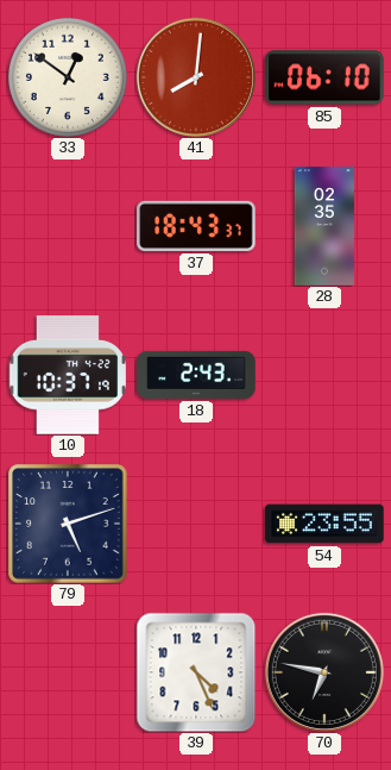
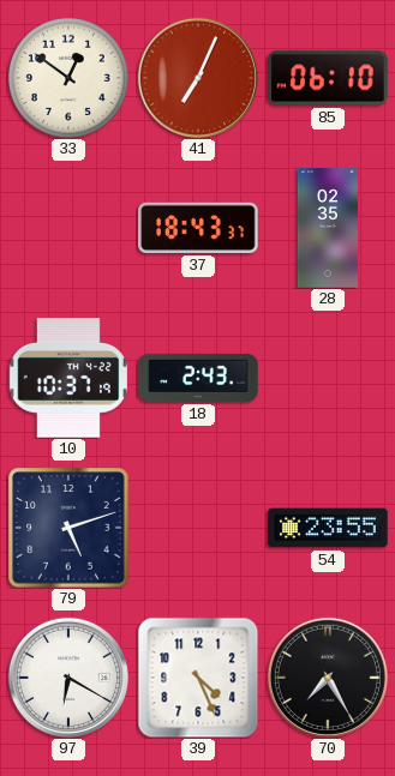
41: 8:01 -> 7:04 (198, 78)
97: none -> 6:20 (68, 678)
70: 6:47 -> 7:25 (328, 678)
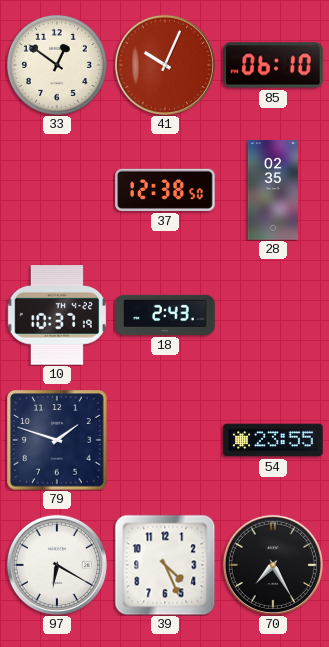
41: 7:04 -> 10:04 (165, 65)
37: 18:43 -> 12:38 (165, 190)
79: 5:12 -> 1:48 (57, 440)
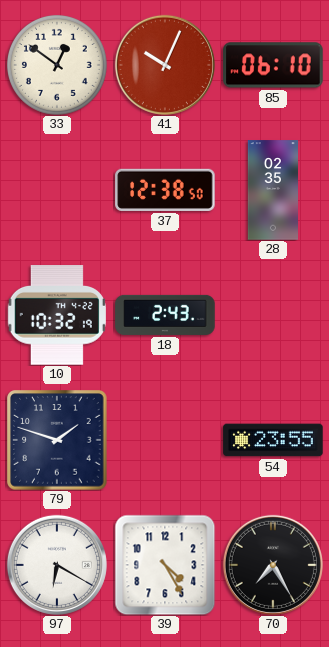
10: 10:37 -> 10:32 (57, 315)
39: 4:26 -> 4:25 (165, 565)
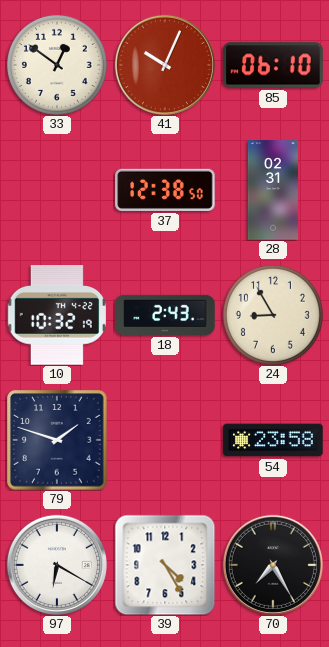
28: 02:35 -> 02:31 (272, 190)
24: none -> 8:55 (273, 315)
54: 23:55 -> 23:58 (273, 440)
